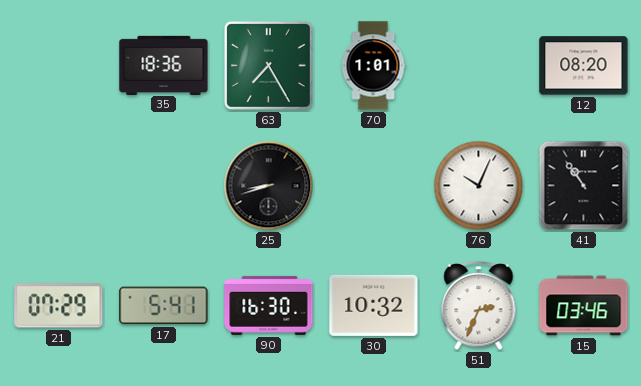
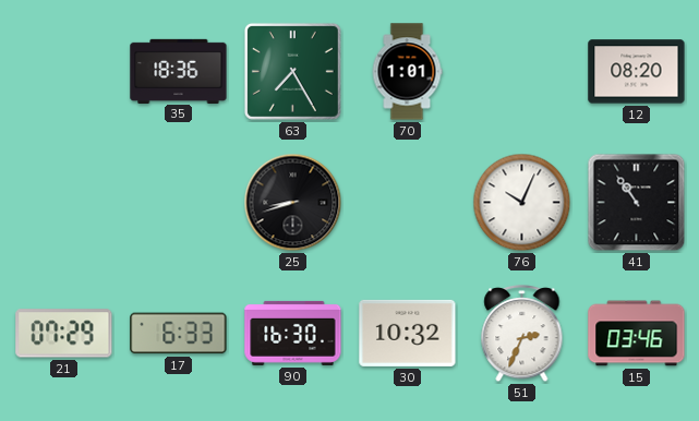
17: 5:41 -> 6:33 (179, 334)
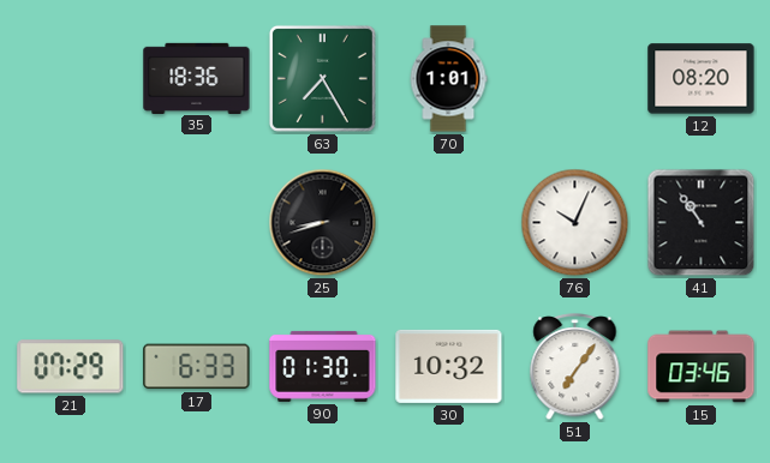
90: 16:30 -> 01:30 (323, 366)
51: 2:34 -> 7:06 (575, 367)
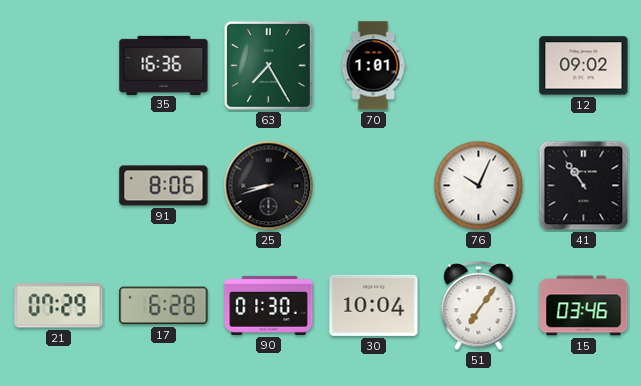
35: 18:36 -> 16:36 (164, 65)
12: 08:20 -> 09:02 (584, 66)
91: none -> 8:06 (164, 186)
17: 6:33 -> 6:28 (164, 306)
30: 10:32 -> 10:04 (374, 305)
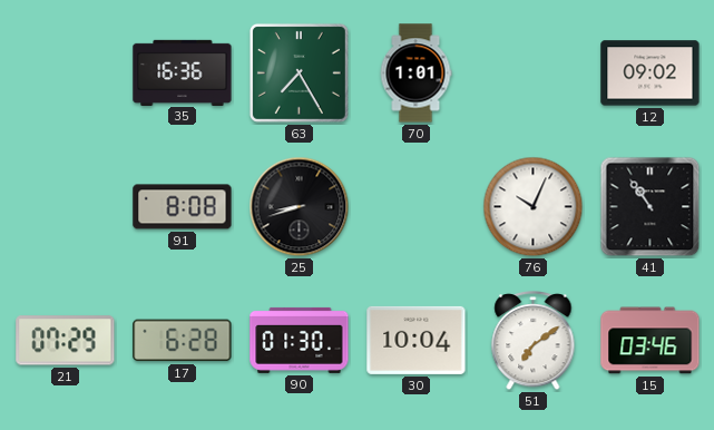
91: 8:06 -> 8:08 (183, 207)
51: 7:06 -> 7:09 (534, 341)
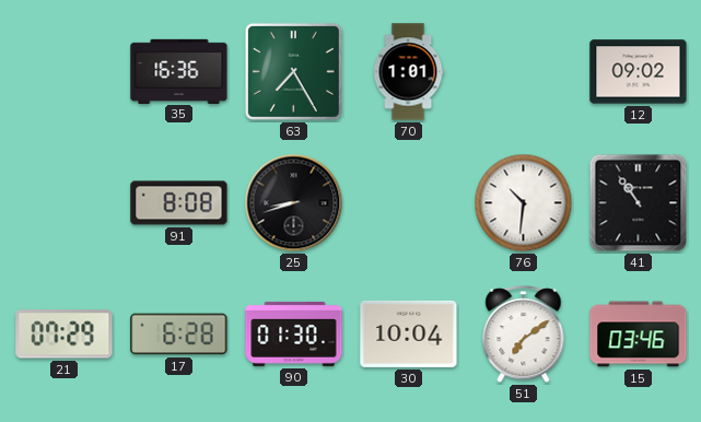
76: 10:04 -> 10:31 (524, 203)
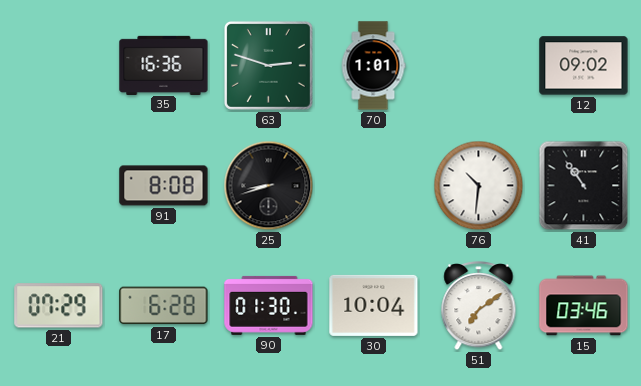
63: 7:25 -> 2:48 (268, 65)
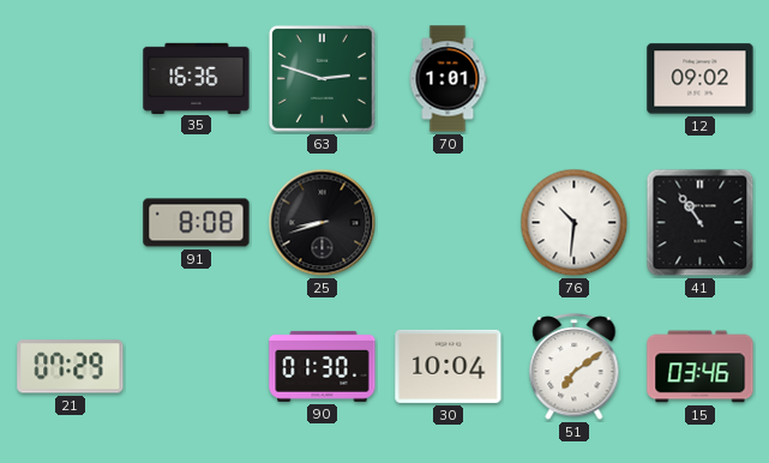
17: 6:28 -> none (164, 306)
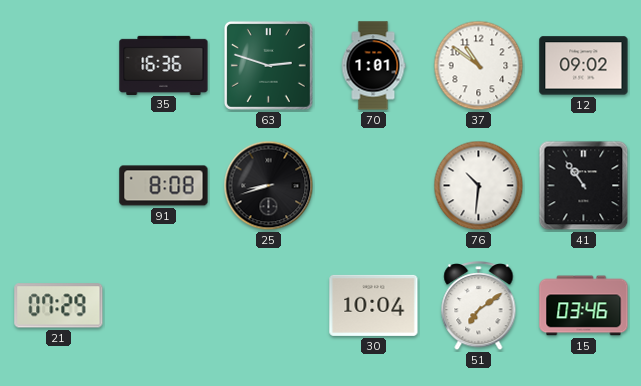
37: none -> 10:51 (479, 66)
90: 01:30 -> none (323, 366)
